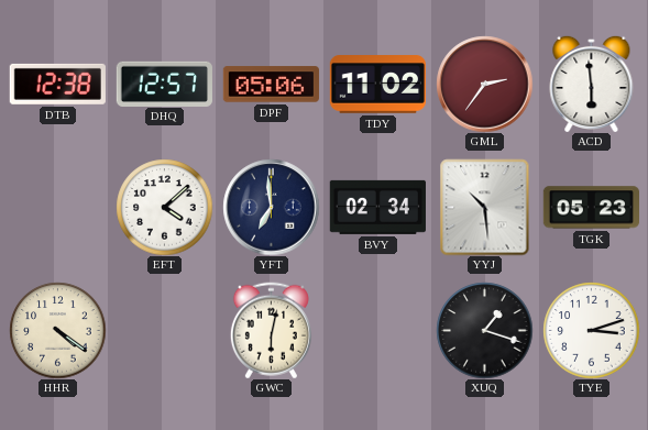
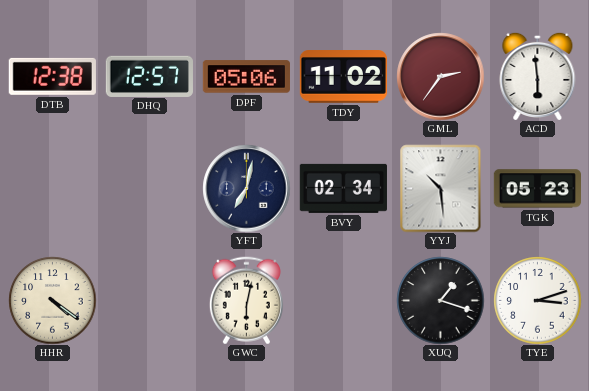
EFT: 4:08 -> none (164, 207)
YFT: 6:59 -> 7:02 (246, 188)
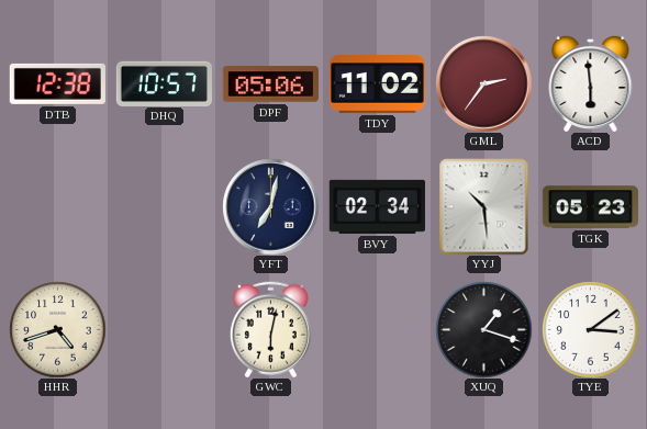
DHQ: 12:57 -> 10:57 (164, 83)
HHR: 4:21 -> 4:42 (57, 329)
TYE: 3:12 -> 3:09 (590, 329)
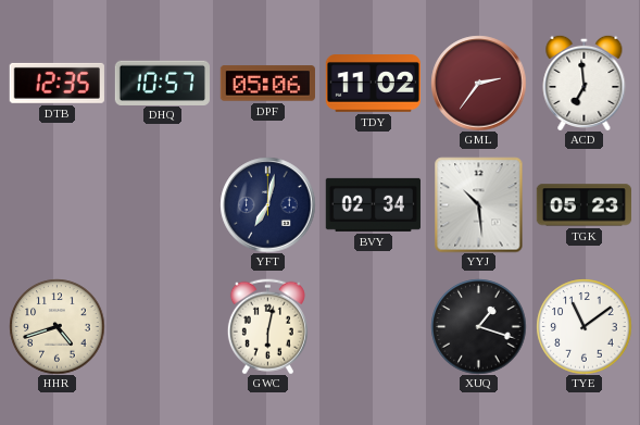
DTB: 12:38 -> 12:35 (57, 83)
ACD: 5:59 -> 6:59 (585, 83)
TYE: 3:09 -> 11:09 (583, 326)
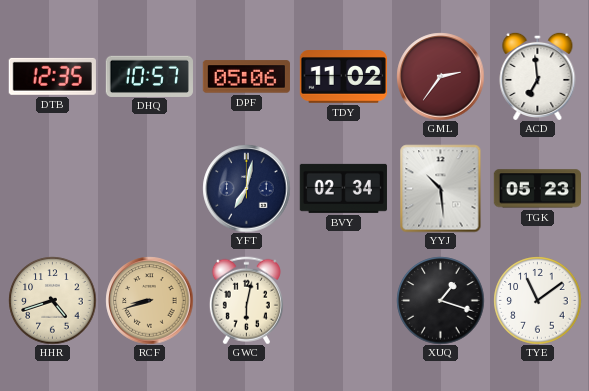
RCF: none -> 8:42 (149, 300)
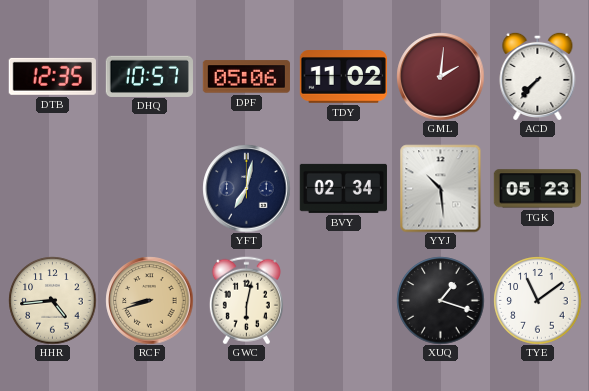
GML: 2:36 -> 2:01 (440, 76)
ACD: 6:59 -> 7:37 (538, 76)
HHR: 4:42 -> 4:44 (52, 300)
